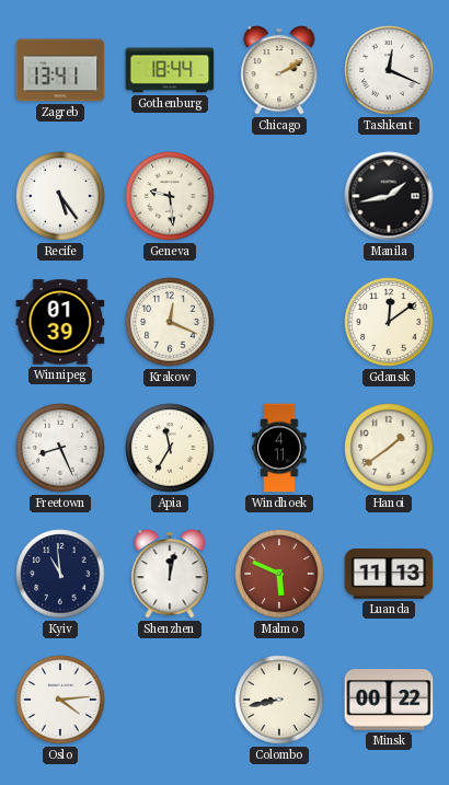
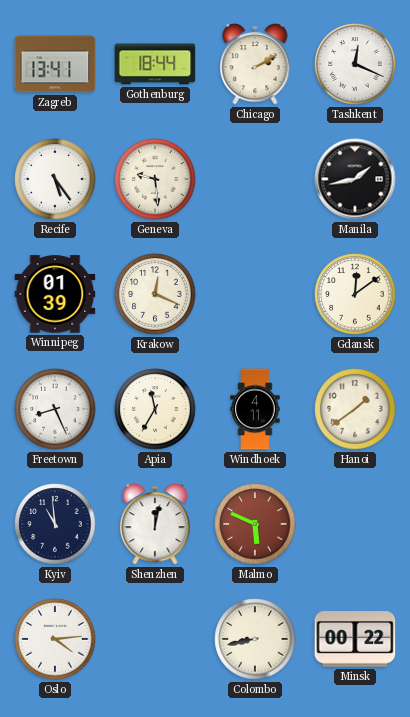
Luanda: 11:13 -> none (389, 574)
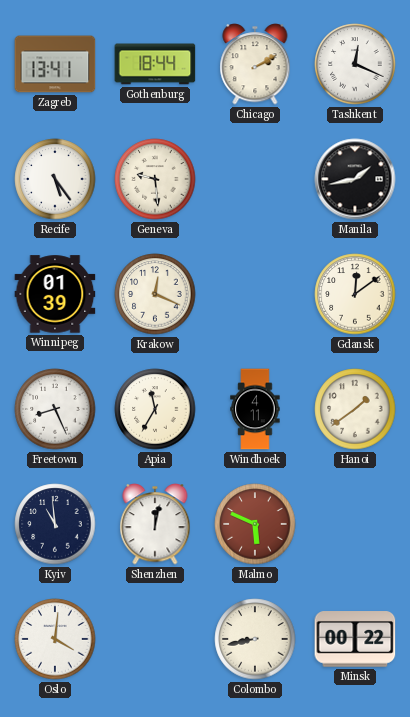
Oslo: 4:14 -> 4:01 (55, 639)
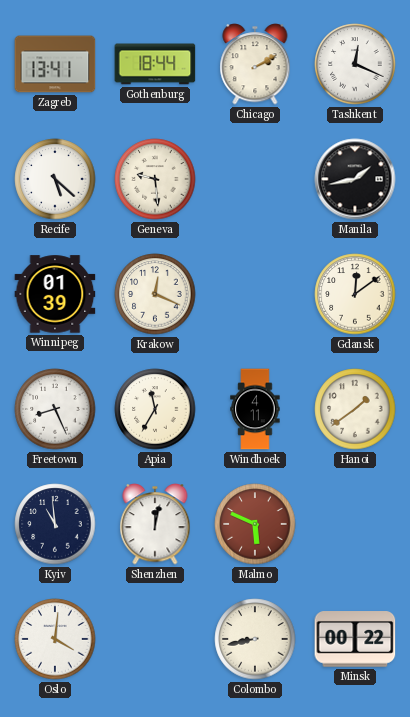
Recife: 5:24 -> 5:22 (55, 179)
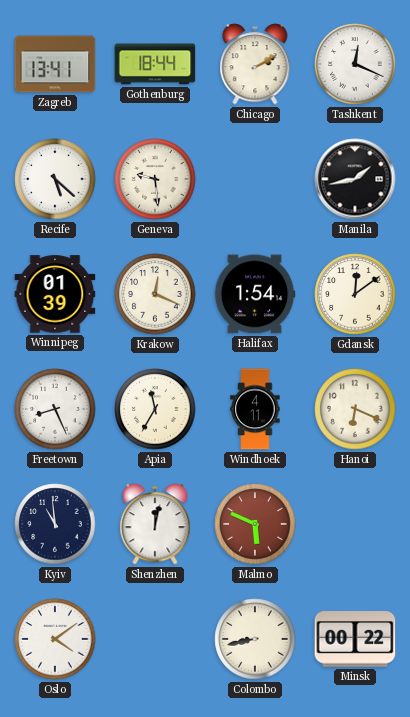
Halifax: none -> 1:54 (255, 294)
Hanoi: 1:39 -> 6:19 (355, 409)
Oslo: 4:01 -> 4:09 (55, 639)
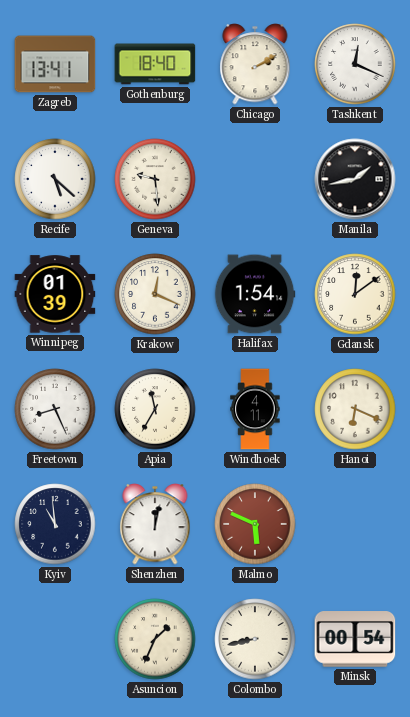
Gothenburg: 18:44 -> 18:40 (155, 64)
Oslo: 4:09 -> none (55, 639)
Asuncion: none -> 1:34 (155, 639)
Minsk: 00:22 -> 00:54 (355, 639)
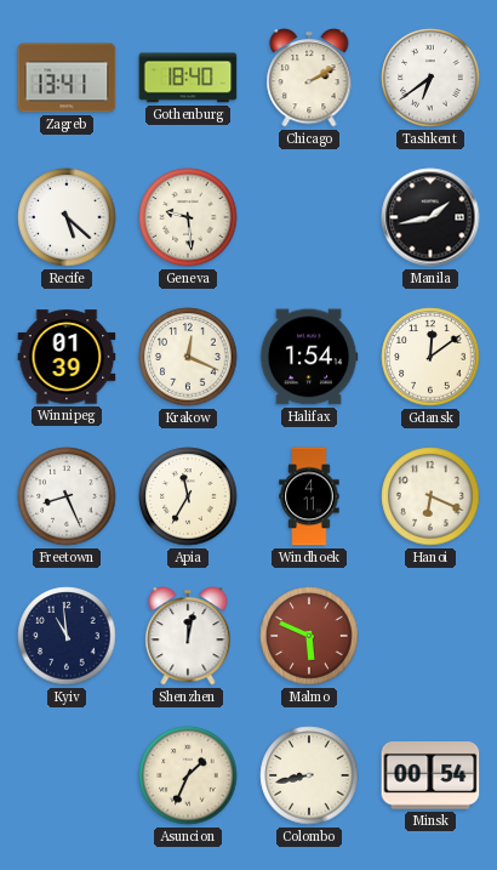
Tashkent: 12:19 -> 6:39 (430, 78)
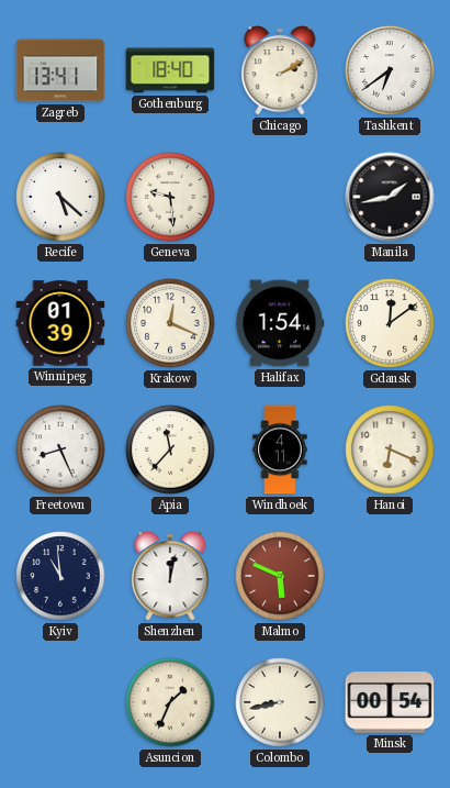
Apia: 11:35 -> 11:37 (170, 450)
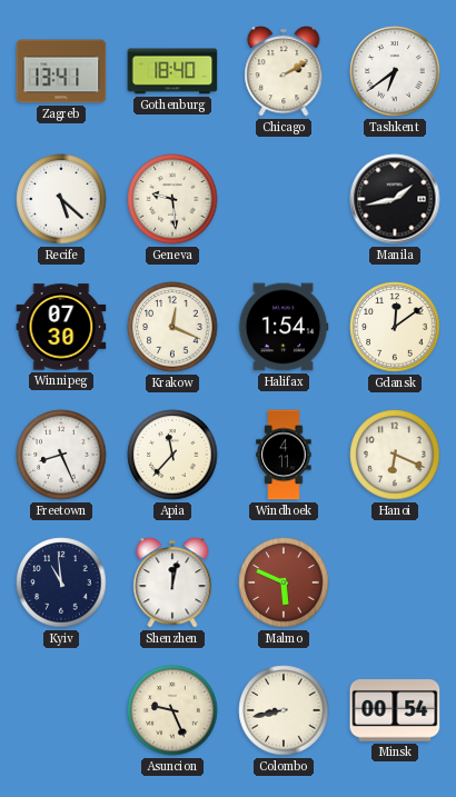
Winnipeg: 01:39 -> 07:30 (61, 327)
Asuncion: 1:34 -> 9:26 (172, 710)
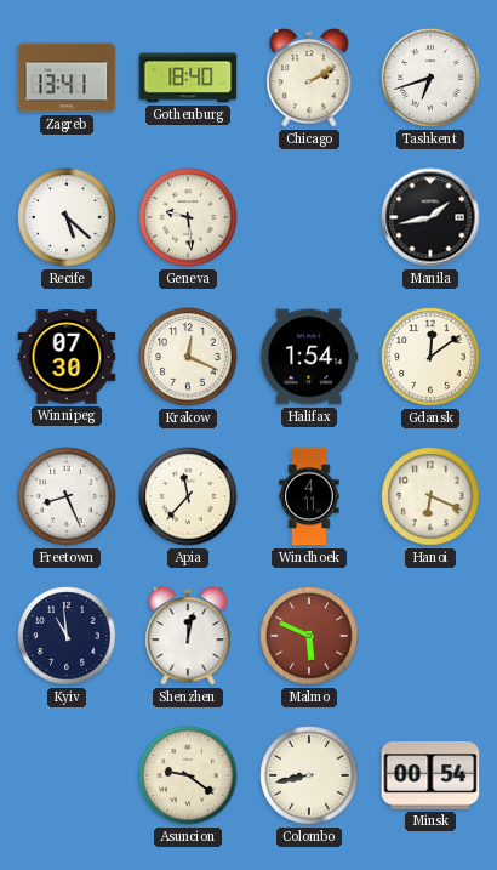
Tashkent: 6:39 -> 6:42 (430, 78)
Asuncion: 9:26 -> 9:21 (188, 775)
